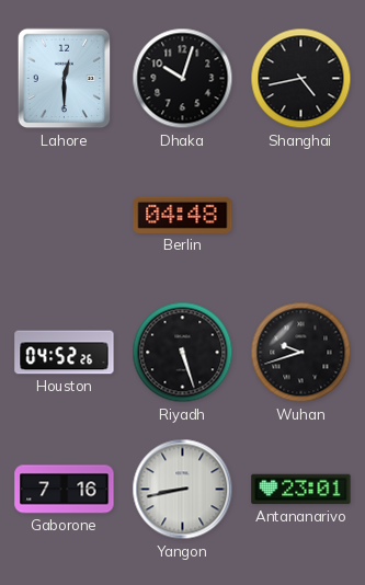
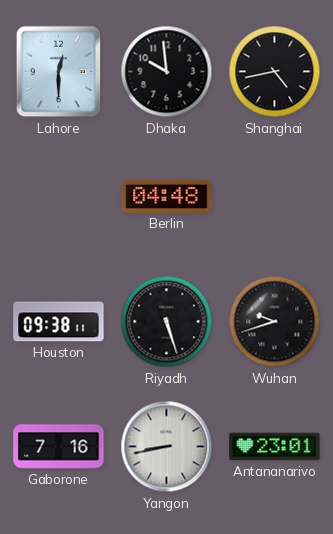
Dhaka: 10:03 -> 9:59 (167, 72)
Houston: 04:52 -> 09:38 (59, 322)
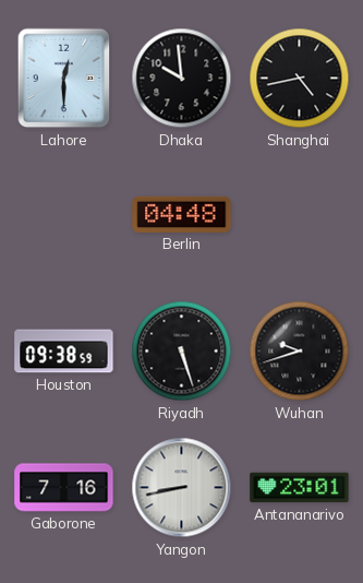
Houston: 09:38:11 -> 09:38:59 (64, 352)
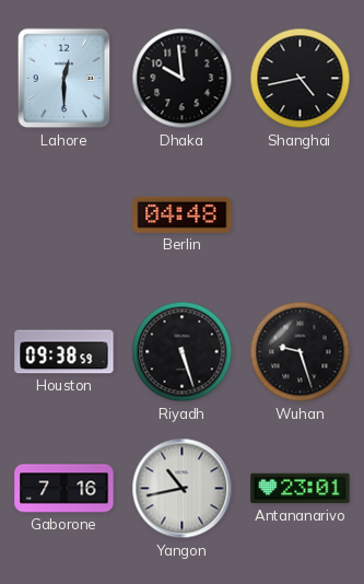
Wuhan: 9:42 -> 9:27 (301, 352)
Yangon: 8:43 -> 10:43 (183, 489)
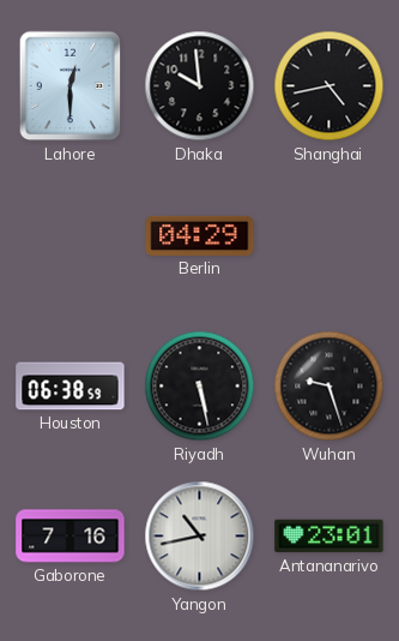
Berlin: 04:48 -> 04:29 (200, 235)
Houston: 09:38 -> 06:38 (71, 387)
Riyadh: 5:27 -> 5:28 (200, 387)
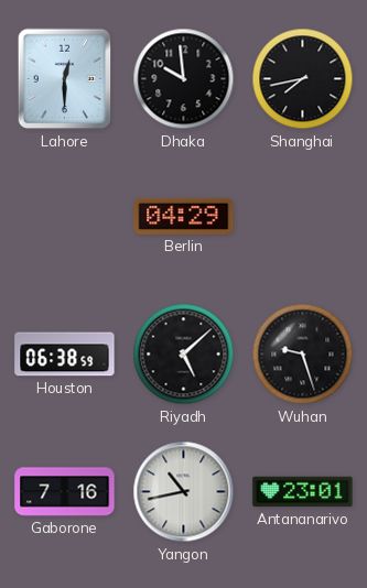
Shanghai: 4:43 -> 7:43 (303, 79)
Riyadh: 5:28 -> 5:08 (184, 355)
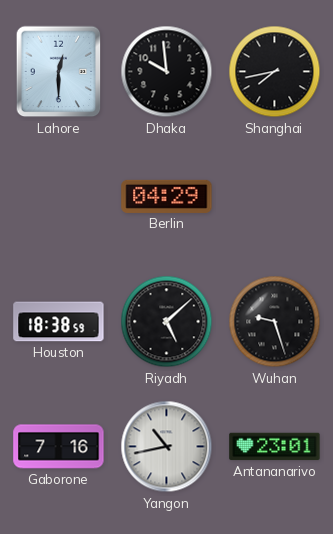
Houston: 06:38 -> 18:38 (59, 322)
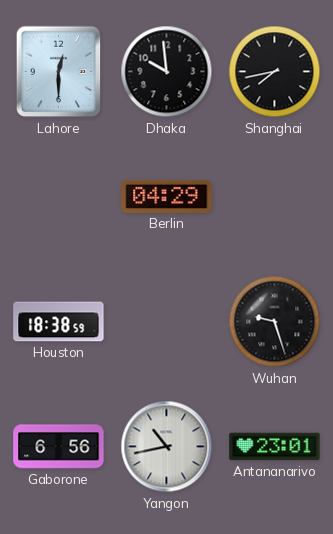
Riyadh: 5:08 -> none (167, 322)
Gaborone: 7:16 -> 6:56 (59, 447)
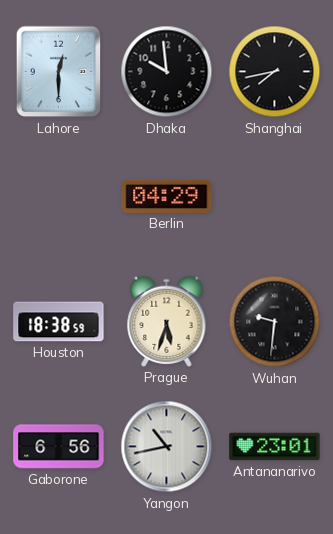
Prague: none -> 5:33 (167, 321)
Wuhan: 9:27 -> 9:31 (275, 322)
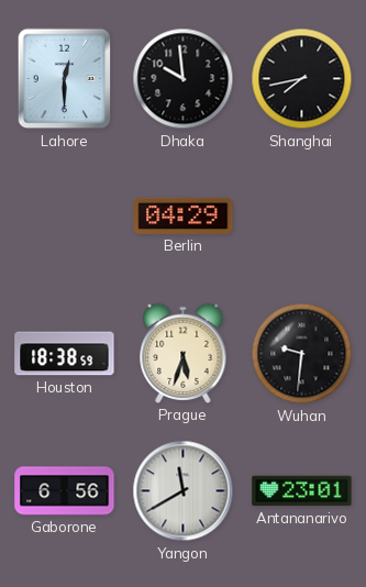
Yangon: 10:43 -> 11:40 (184, 491)
